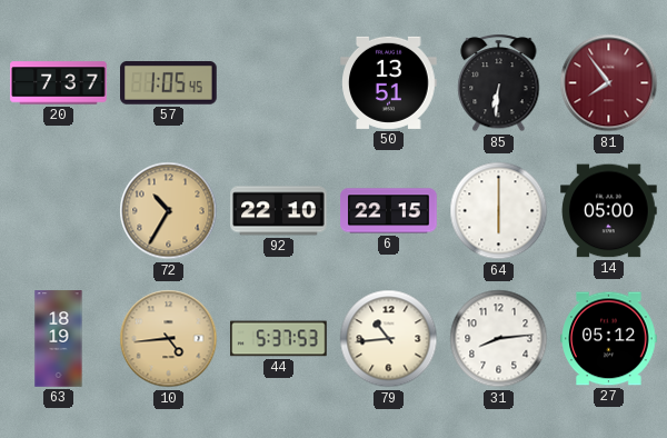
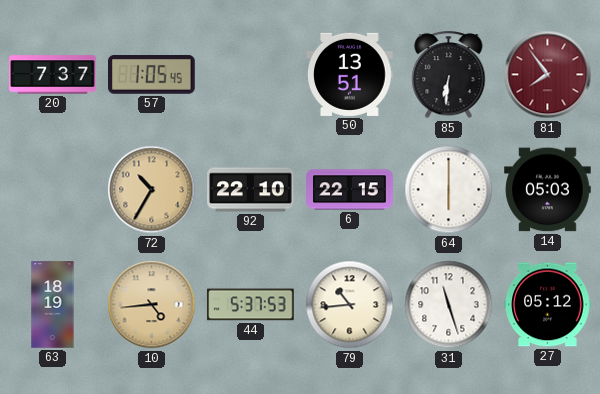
14: 05:00 -> 05:03 (548, 190)
31: 8:14 -> 11:27 (449, 305)
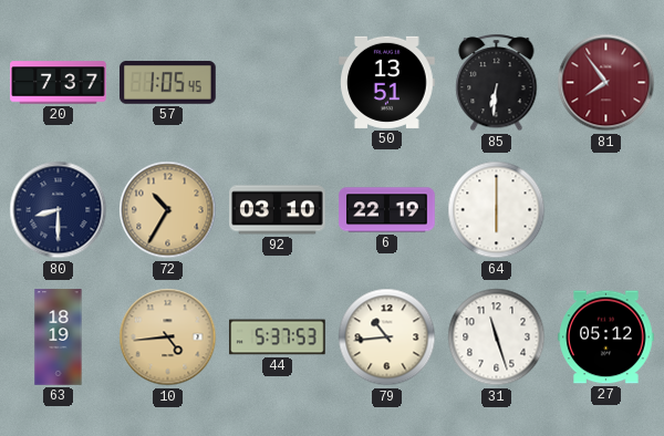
80: none -> 8:30 (59, 210)
92: 22:10 -> 03:10 (278, 210)
6: 22:15 -> 22:19 (387, 210)
14: 05:03 -> none (548, 190)
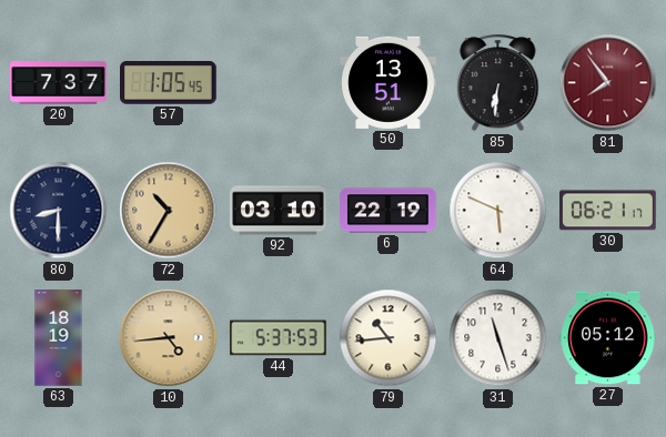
64: 6:00 -> 5:49 (498, 211)
30: none -> 06:21 (608, 211)
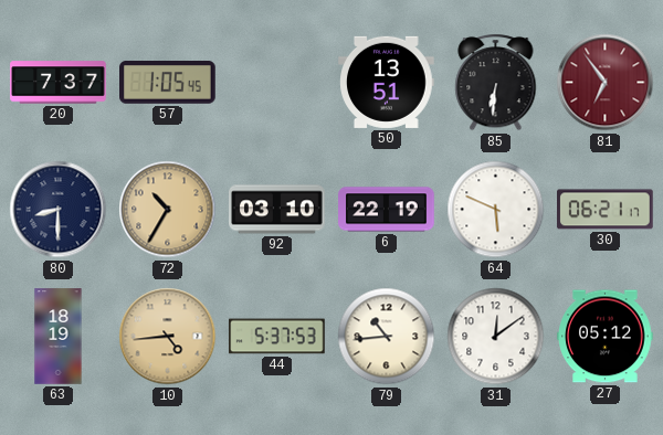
81: 7:54 -> 6:54 (606, 83)
31: 11:27 -> 12:09 (496, 337)
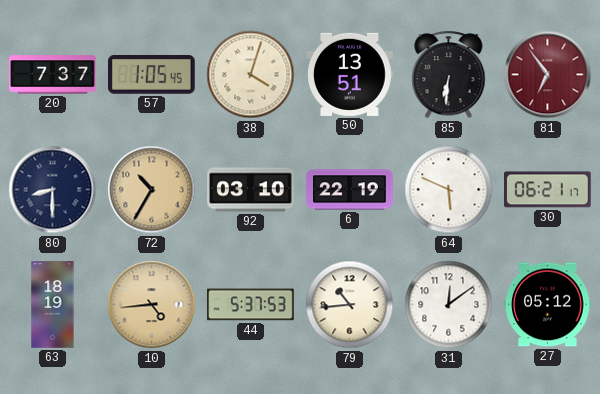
38: none -> 4:03 (251, 75)
